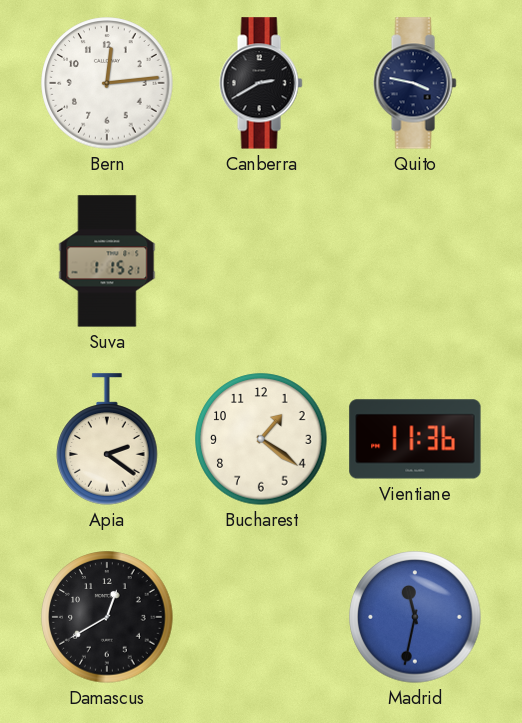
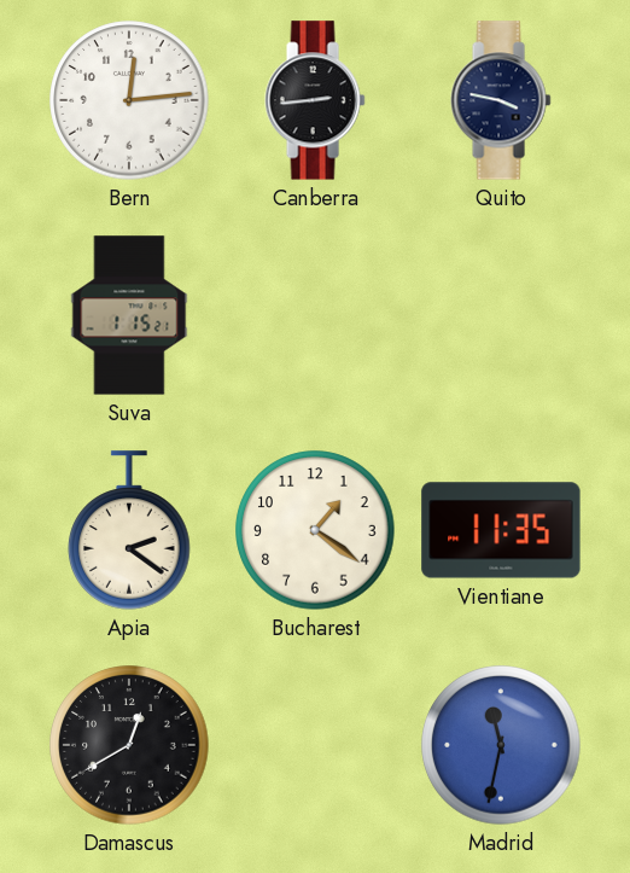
Canberra: 2:40 -> 2:44 (315, 100)
Vientiane: 11:36 -> 11:35 (501, 530)
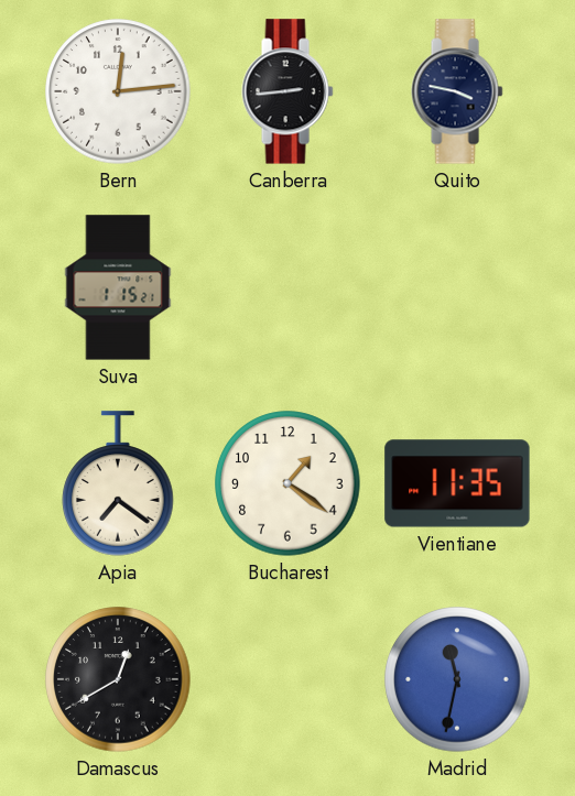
Apia: 2:21 -> 7:21 (118, 483)
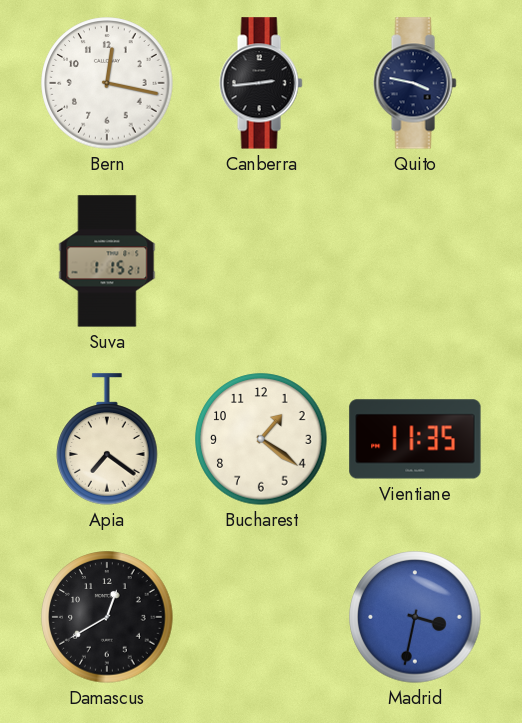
Bern: 12:14 -> 12:17 (107, 83)
Madrid: 11:32 -> 3:32 (415, 617)
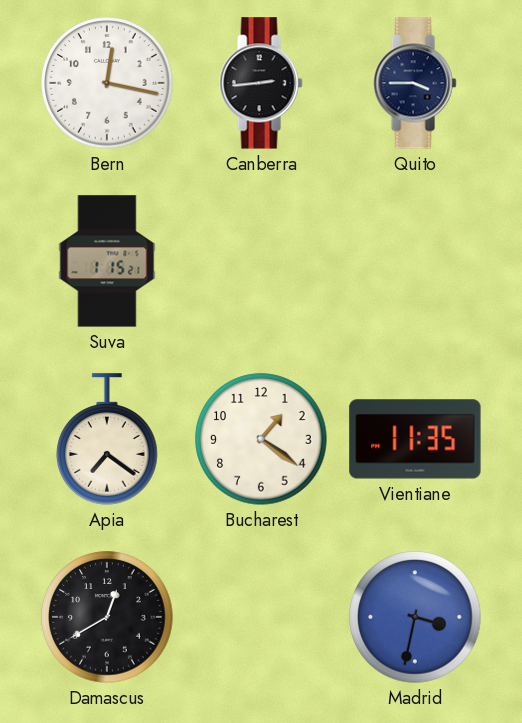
Quito: 3:47 -> 3:45 (415, 83)
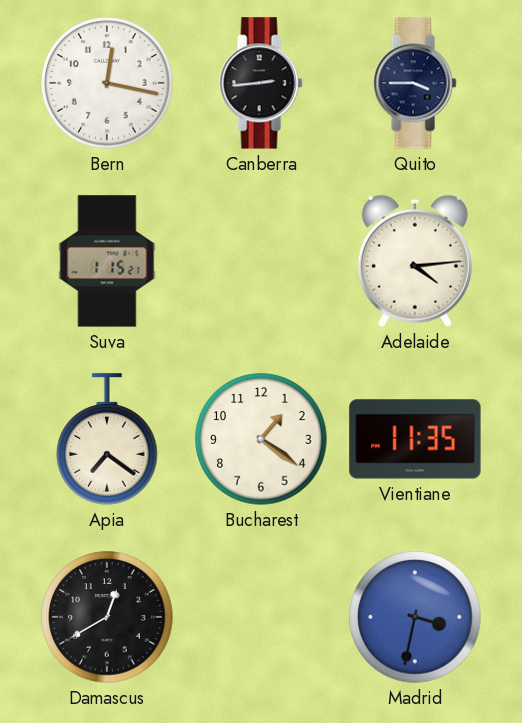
Adelaide: none -> 4:14 (415, 261)
